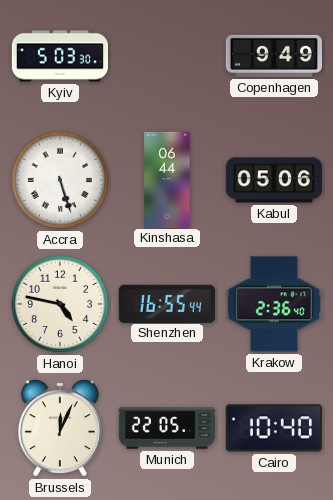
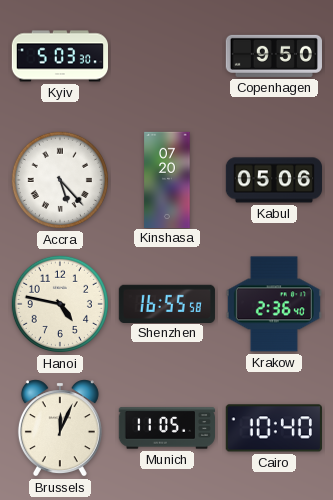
Copenhagen: 9:49 -> 9:50 (274, 56)
Accra: 5:27 -> 5:23 (60, 180)
Kinshasa: 06:44 -> 07:20 (167, 179)
Shenzhen: 16:55:44 -> 16:55:58 (167, 303)
Munich: 22:05 -> 11:05 (166, 428)
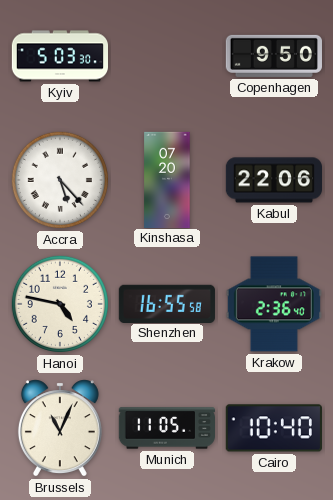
Kabul: 05:06 -> 22:06 (273, 180)
Brussels: 12:04 -> 11:04 (60, 428)
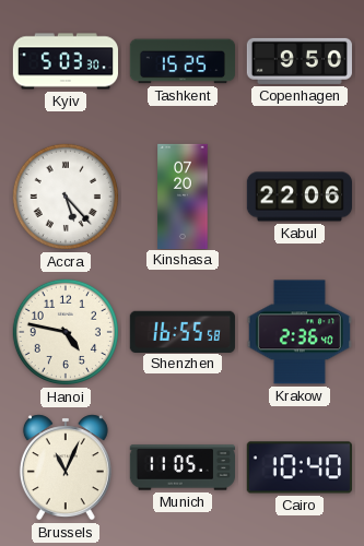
Tashkent: none -> 15:25 (181, 61)
